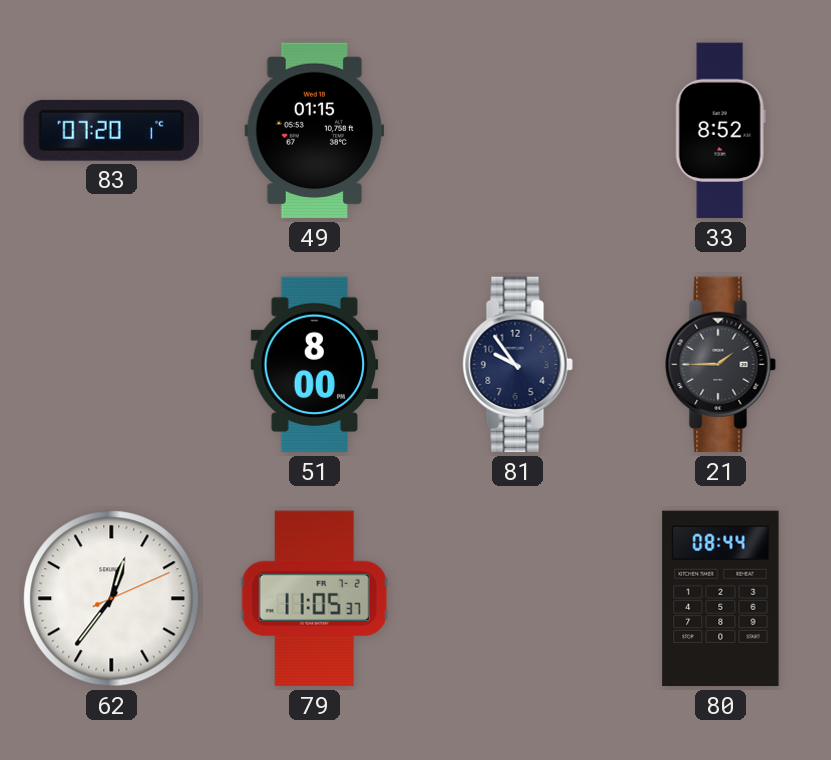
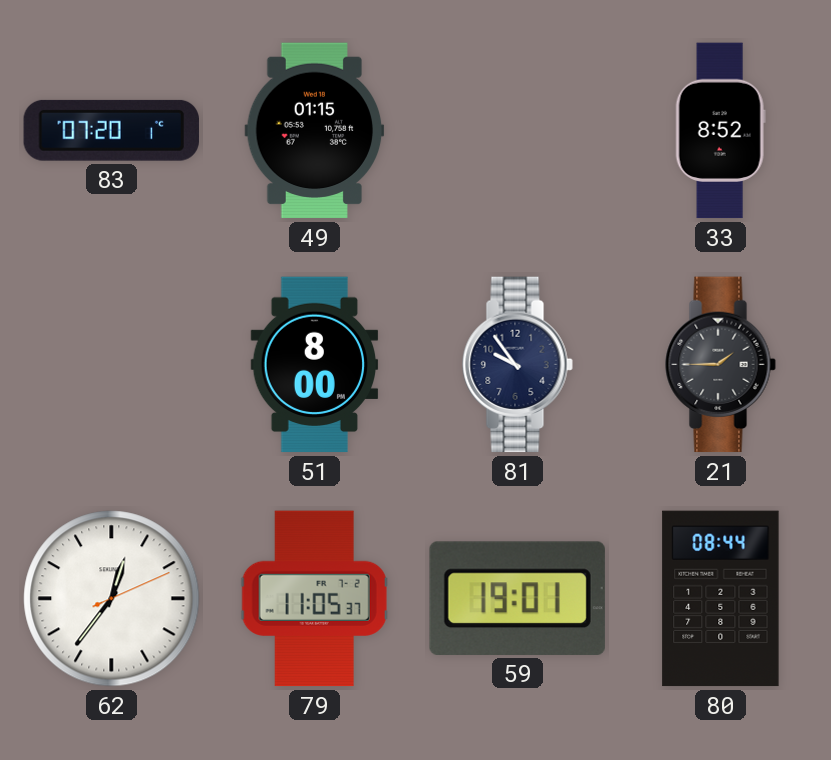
59: none -> 19:01 (517, 598)
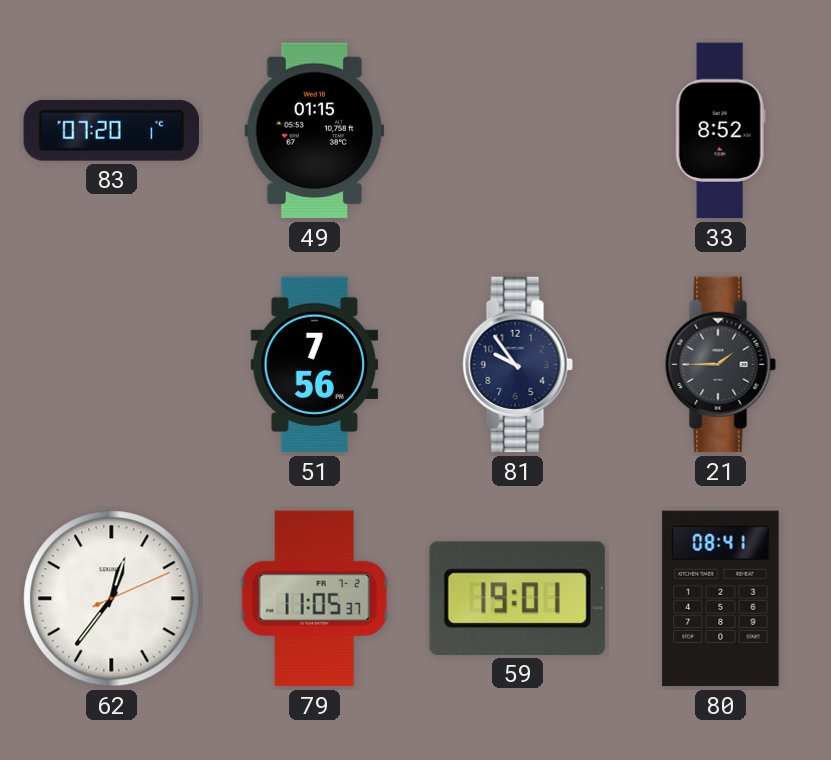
51: 8:00 -> 7:56 (315, 365)
80: 08:44 -> 08:41 (721, 599)
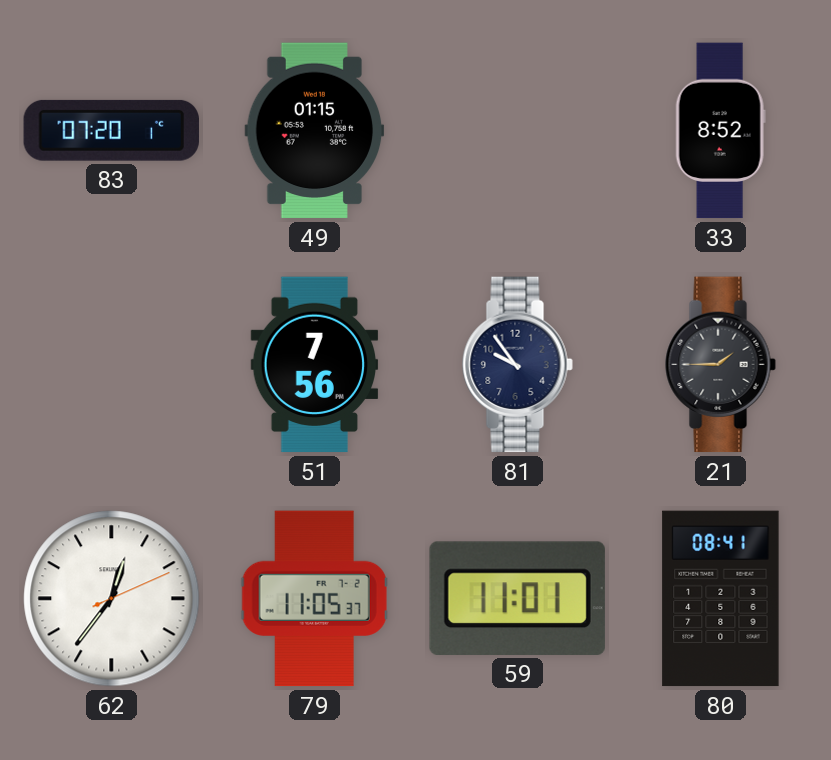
59: 19:01 -> 11:01 (517, 598)
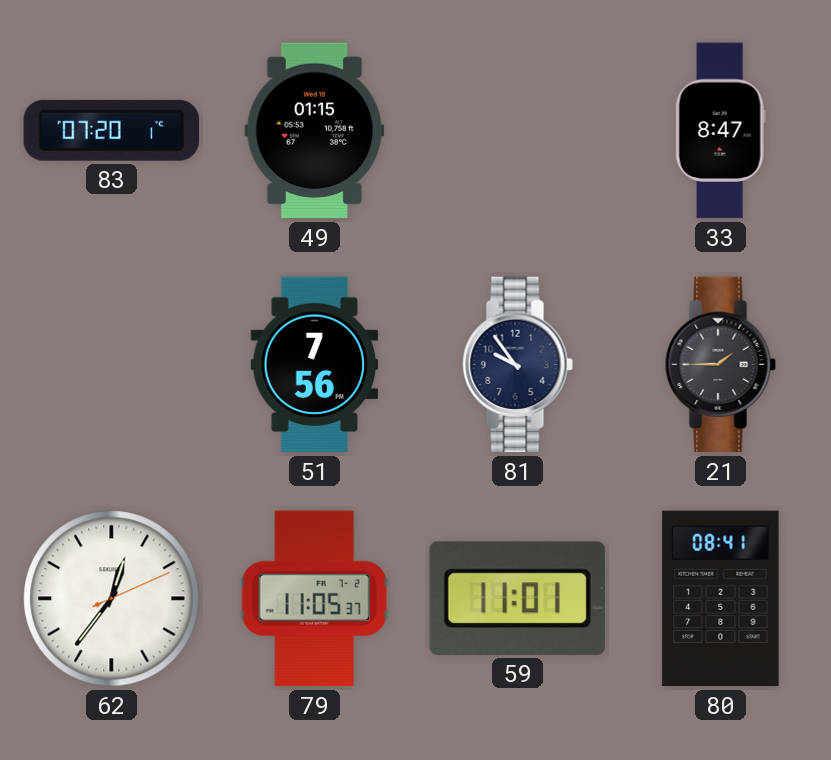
33: 8:52 -> 8:47 (720, 131)
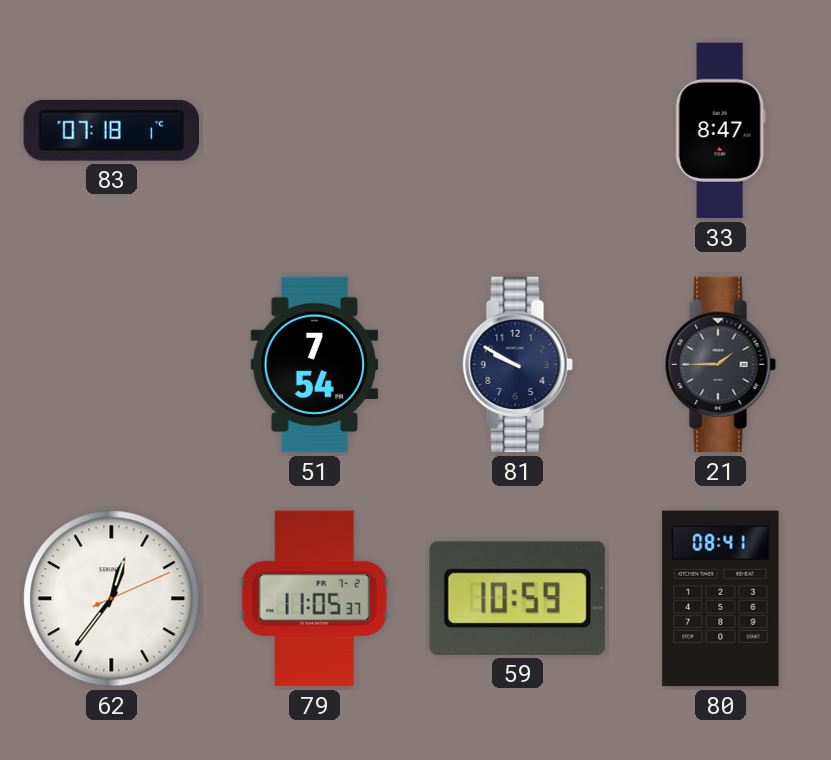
83: 07:20 -> 07:18 (111, 130)
49: 01:15 -> none (315, 131)
51: 7:56 -> 7:54 (315, 365)
81: 9:54 -> 9:50 (517, 365)
59: 11:01 -> 10:59 (517, 598)
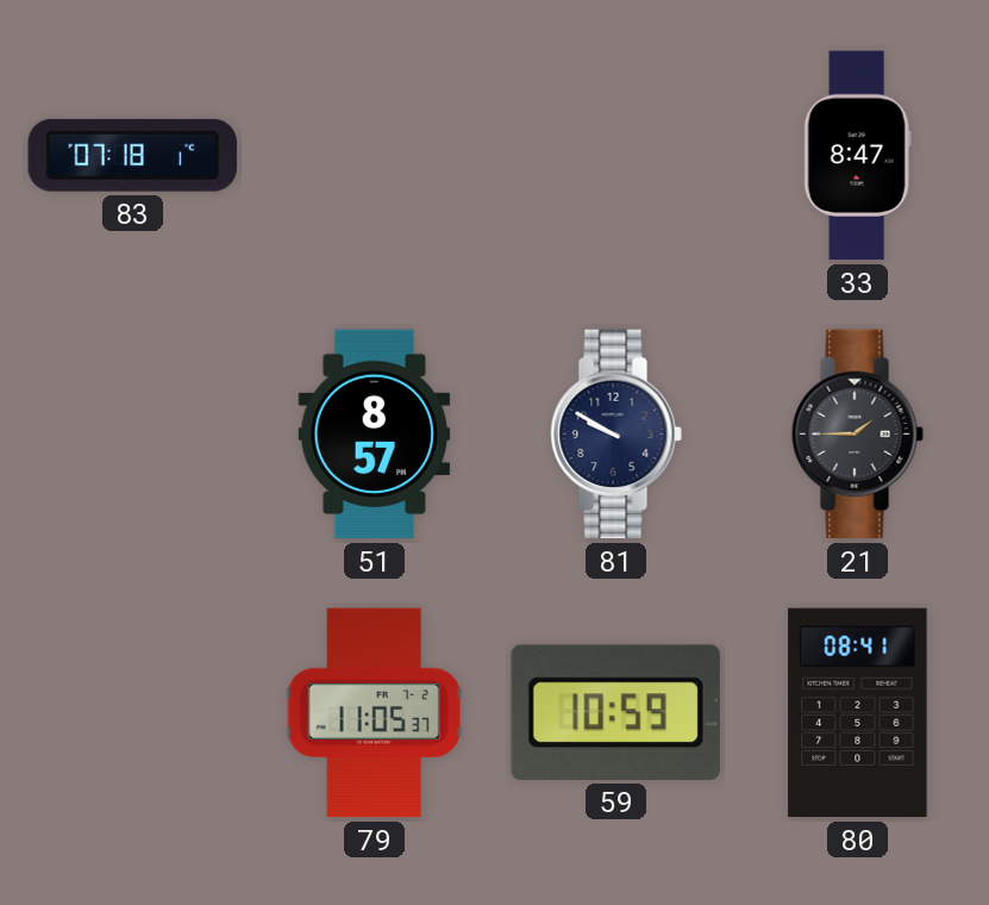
51: 7:54 -> 8:57 (375, 435)
62: 12:36 -> none (112, 599)
